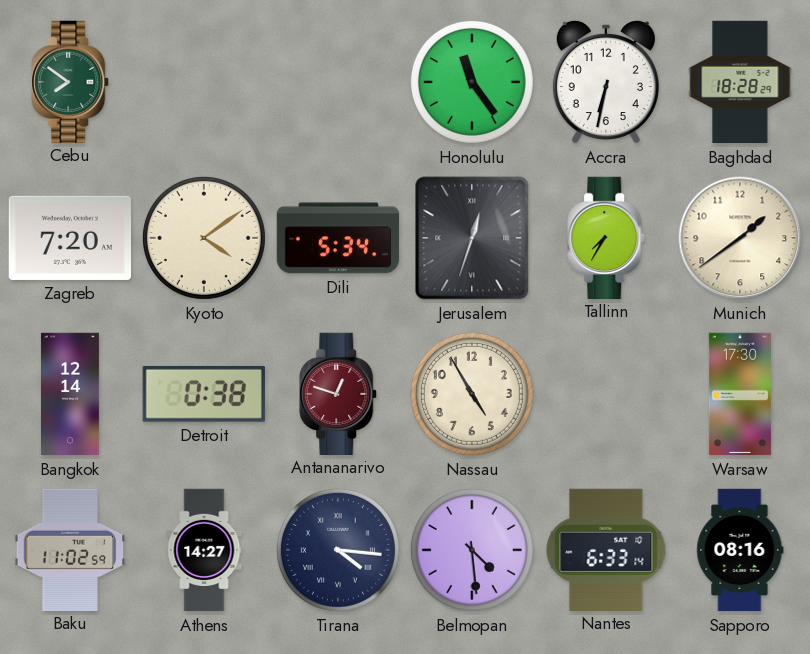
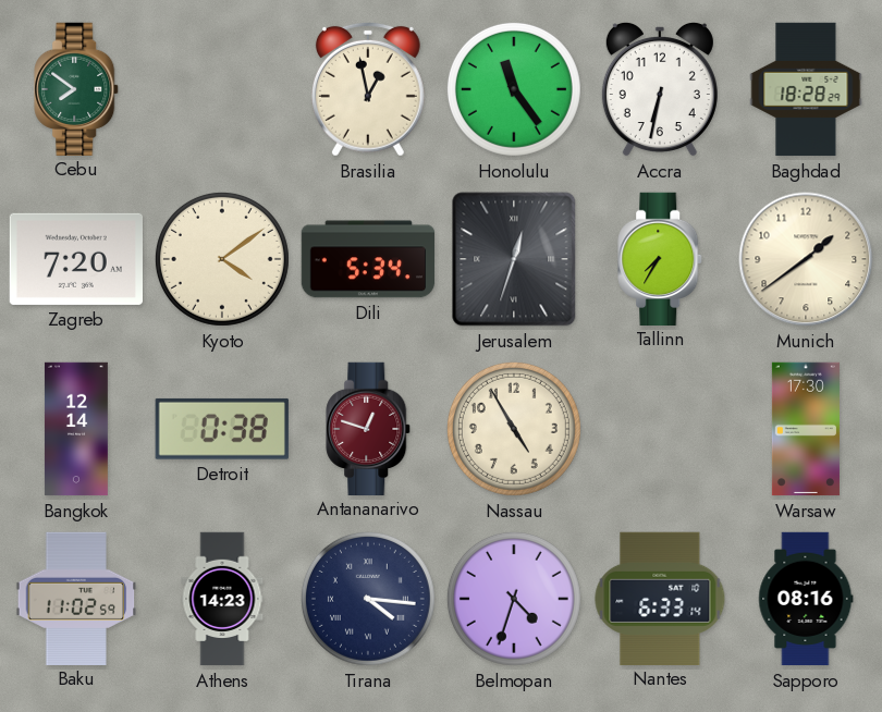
Brasilia: none -> 12:58 (368, 89)
Athens: 14:27 -> 14:23 (222, 599)
Belmopan: 4:29 -> 4:33 (514, 599)
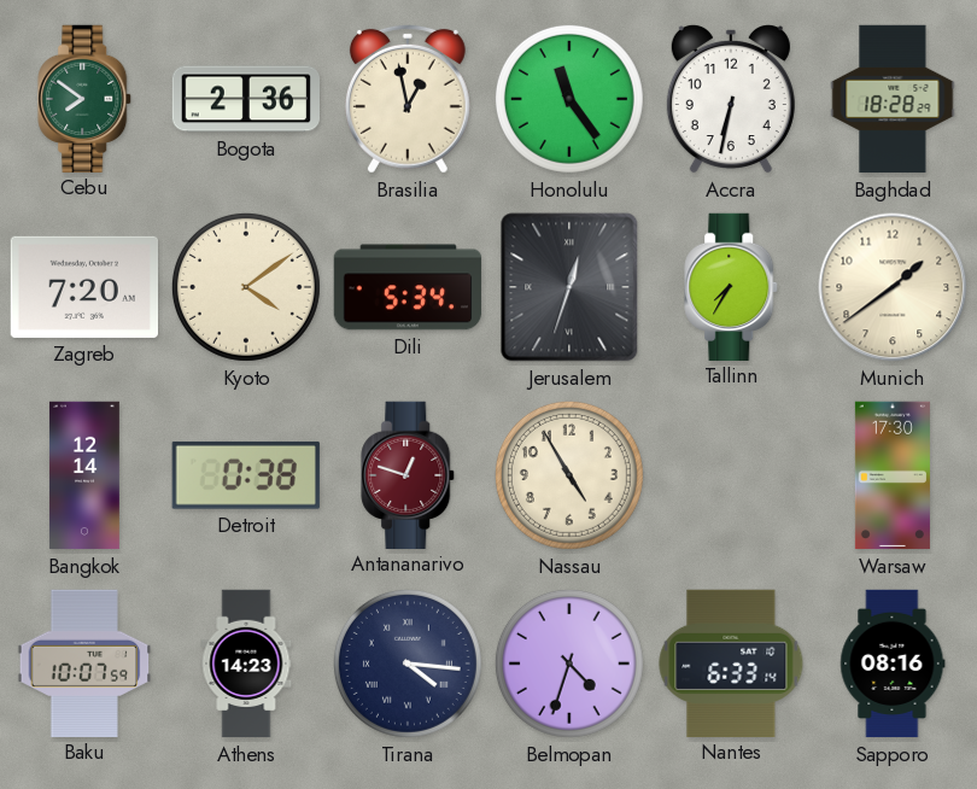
Bogota: none -> 2:36 (245, 99)
Baku: 11:02 -> 10:07 (84, 662)
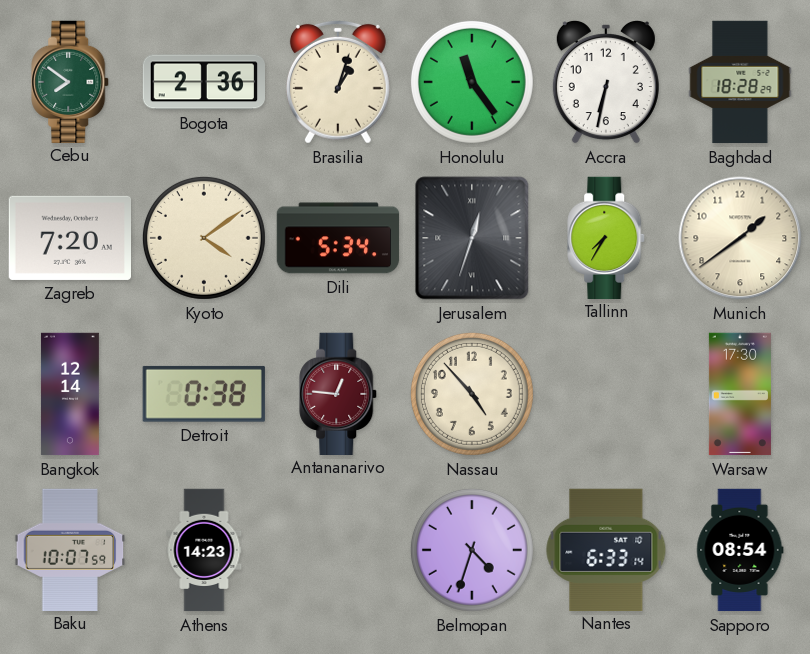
Brasilia: 12:58 -> 1:03 (338, 82)
Antananarivo: 12:48 -> 12:46 (339, 393)
Nassau: 4:55 -> 4:53 (472, 394)
Tirana: 4:16 -> none (408, 664)
Sapporo: 08:16 -> 08:54 (740, 550)
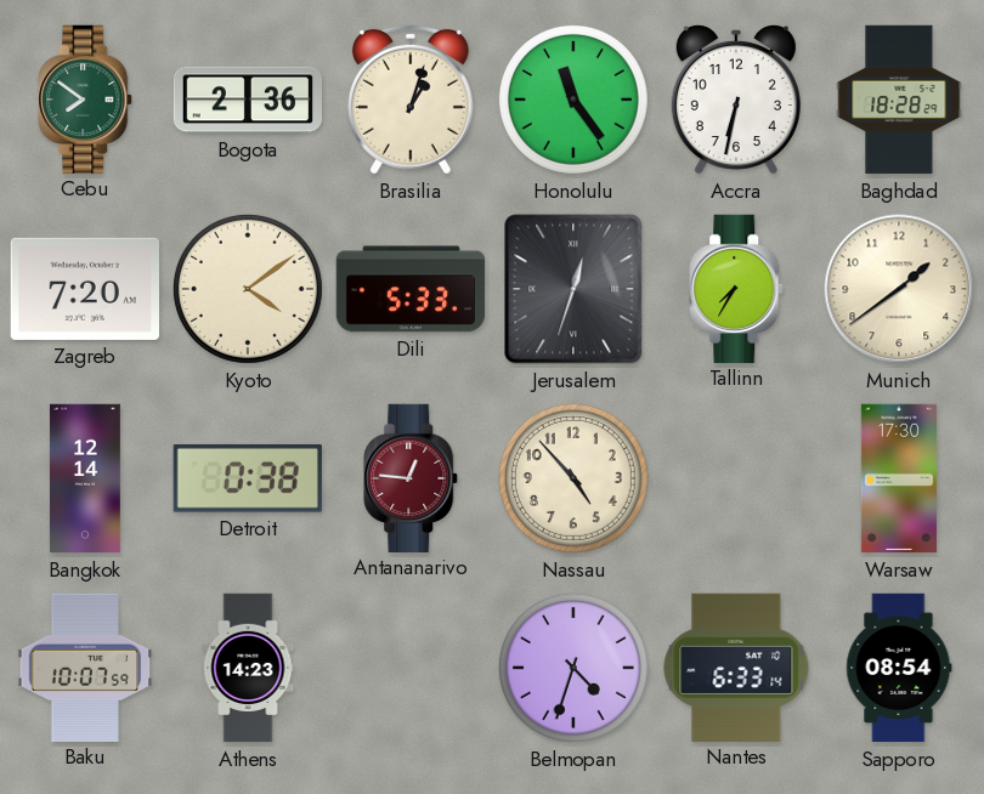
Dili: 5:34 -> 5:33 (411, 289)
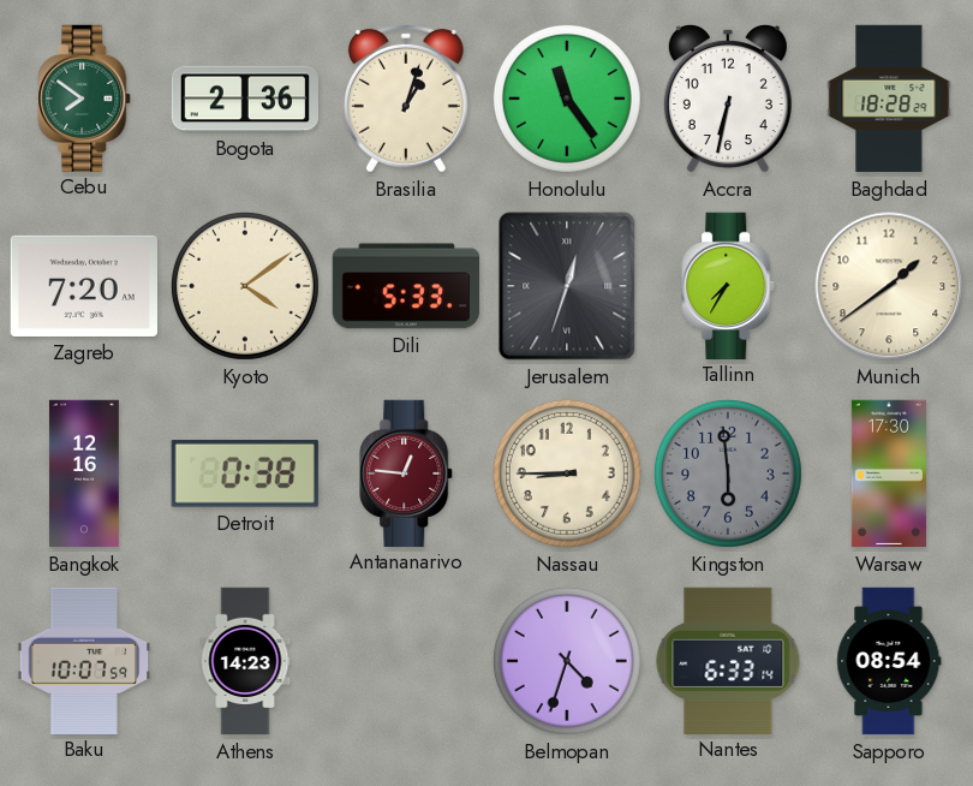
Bangkok: 12:14 -> 12:16 (84, 474)
Nassau: 4:53 -> 8:45 (567, 474)
Kingston: none -> 5:59 (728, 474)
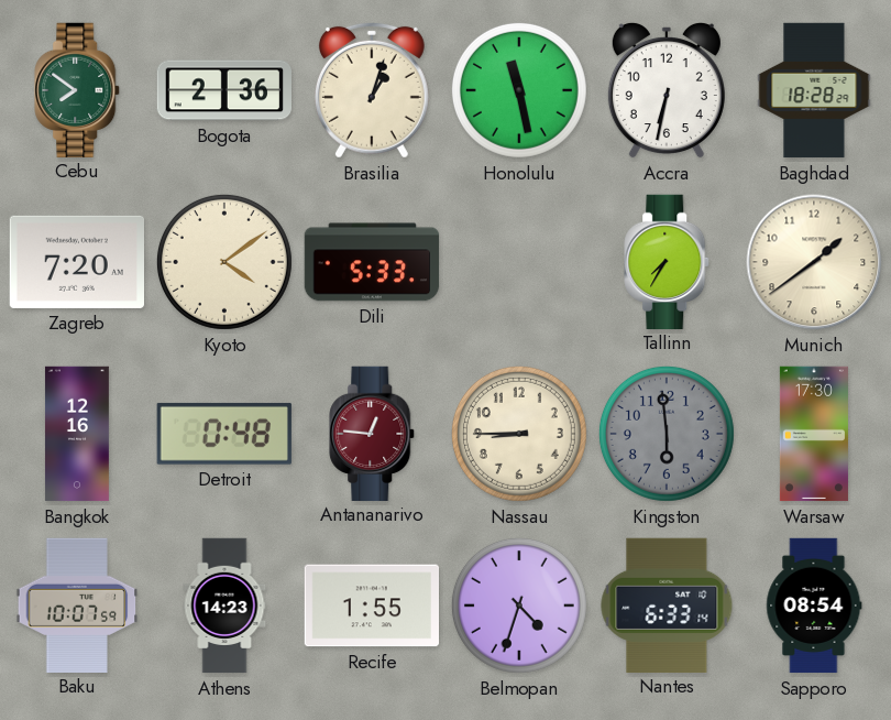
Honolulu: 11:24 -> 11:28 (519, 90)
Jerusalem: 12:33 -> none (567, 286)
Detroit: 0:38 -> 0:48 (224, 434)
Recife: none -> 1:55 (371, 606)
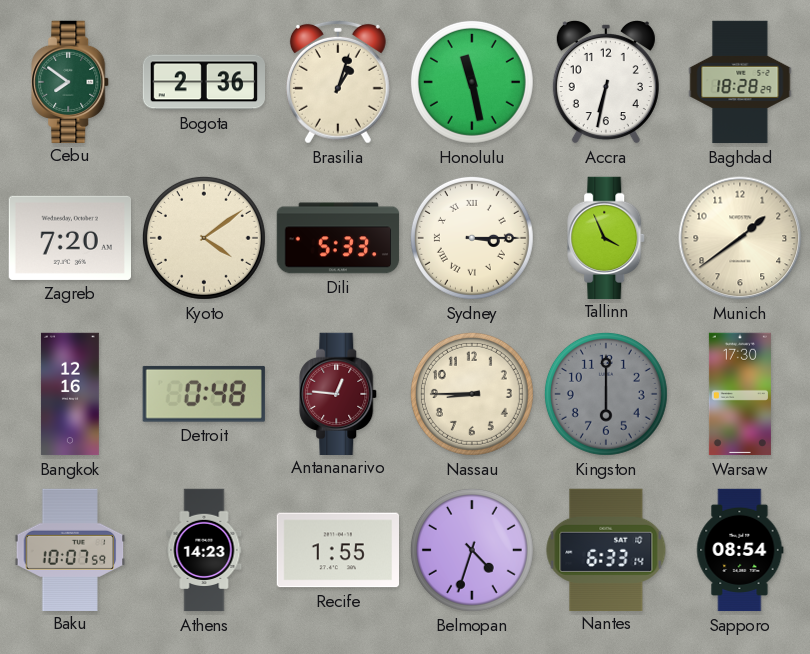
Sydney: none -> 3:15 (472, 238)
Tallinn: 7:35 -> 3:56 (607, 237)
Kingston: 5:59 -> 6:00 (606, 394)
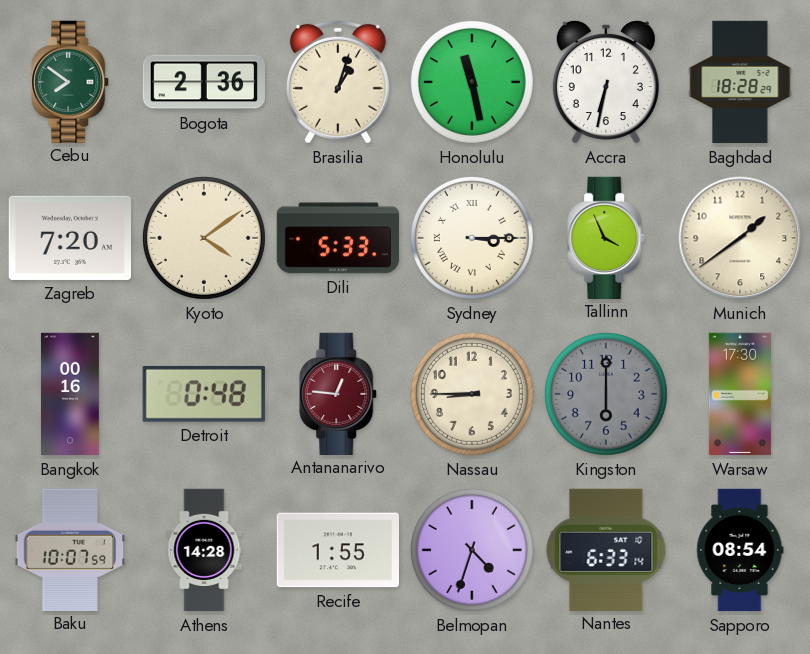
Bangkok: 12:16 -> 00:16 (70, 394)
Athens: 14:23 -> 14:28 (204, 550)
